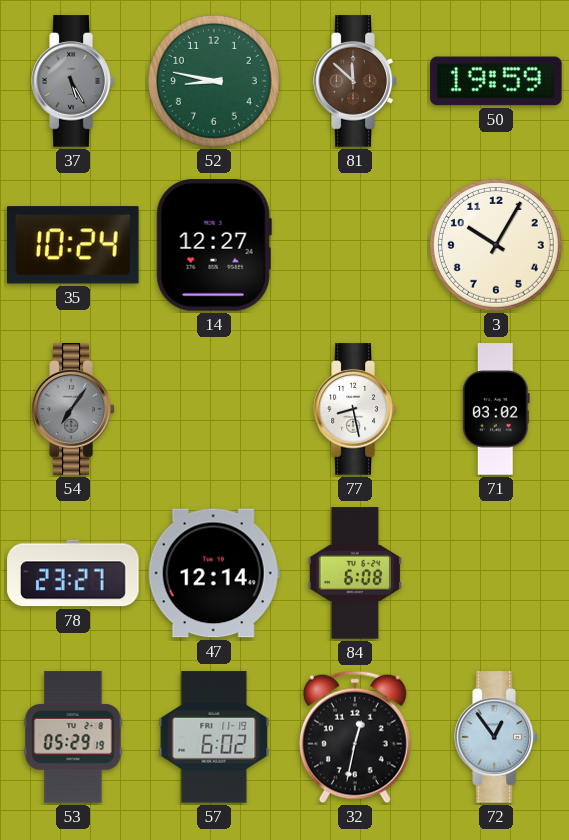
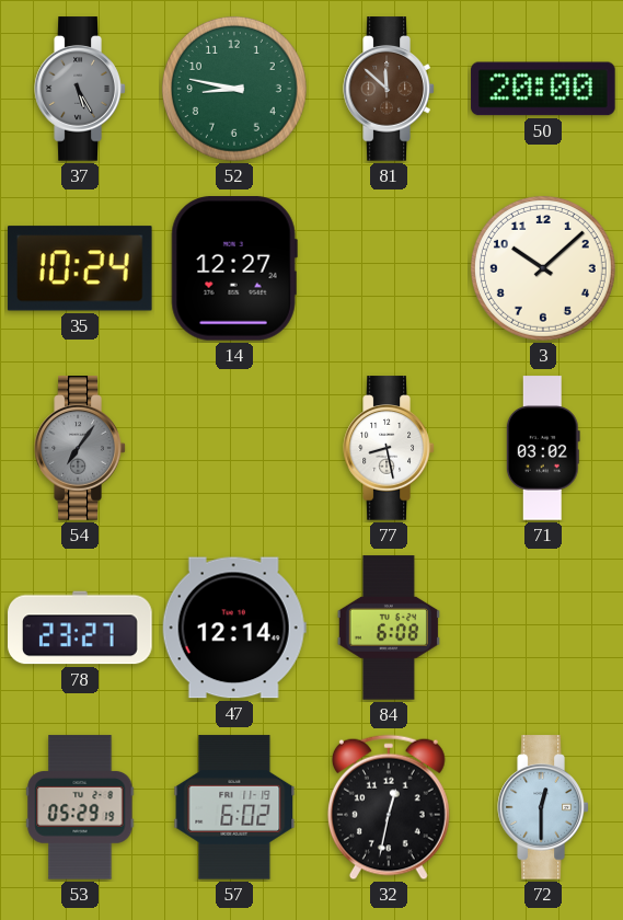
50: 19:59 -> 20:00 (543, 89)
3: 10:05 -> 10:08 (543, 268)
72: 12:54 -> 12:30 (543, 807)
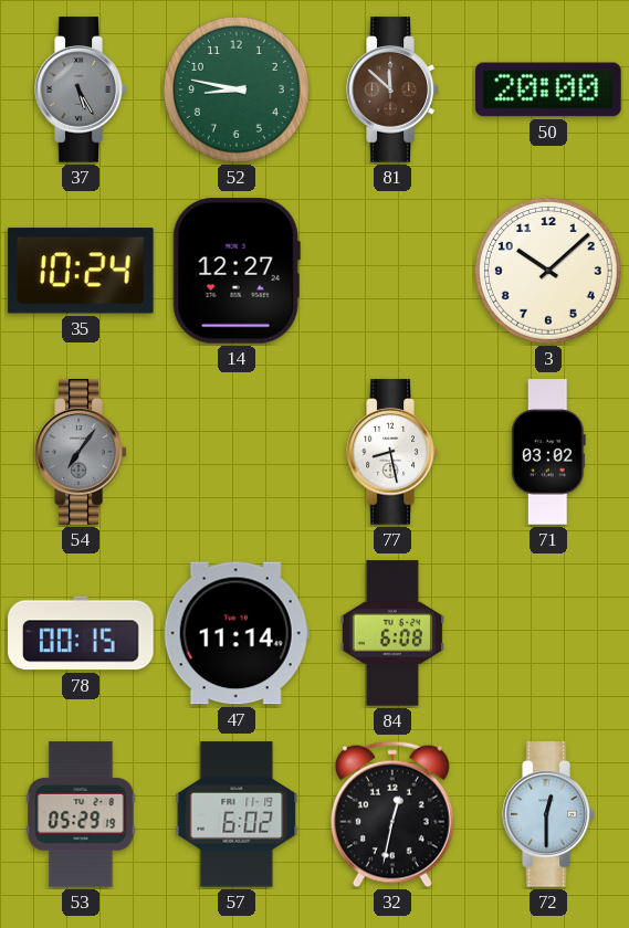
78: 23:27 -> 00:15 (81, 633)
47: 12:14 -> 11:14 (237, 633)
